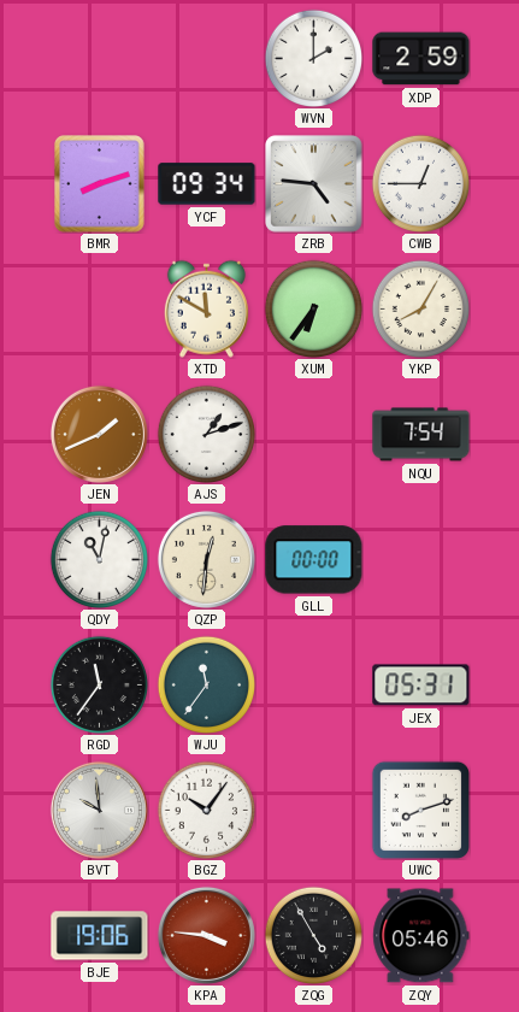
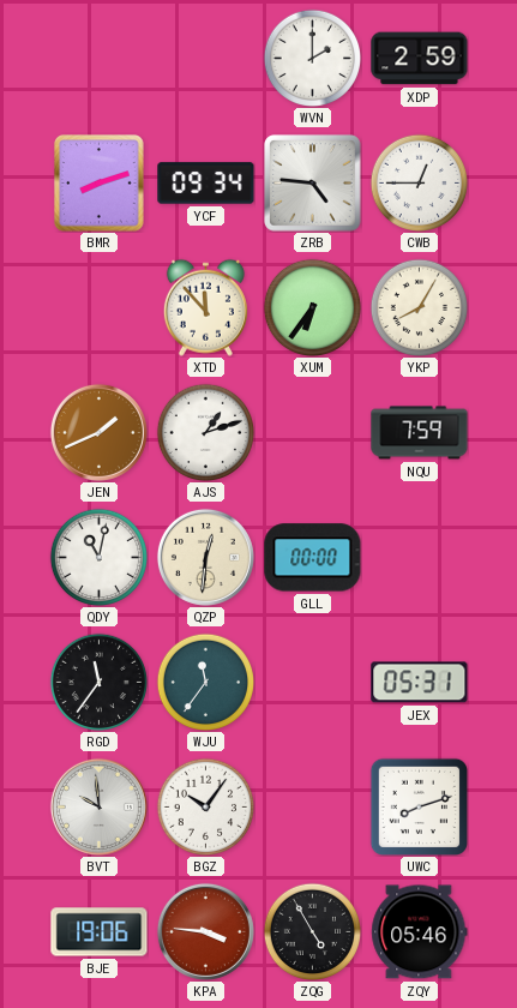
XTD: 11:50 -> 11:53 (205, 307)
NQU: 7:54 -> 7:59 (420, 433)
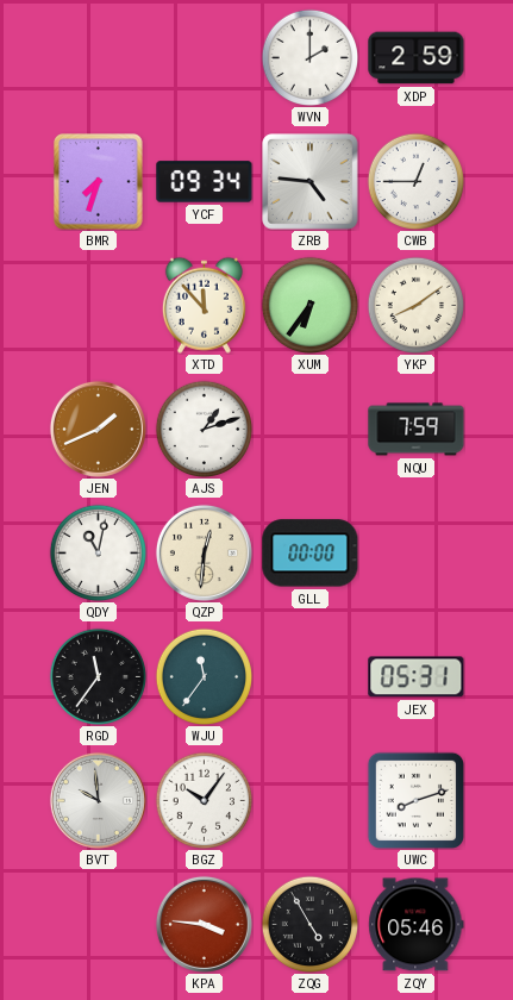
BMR: 8:12 -> 7:33 (99, 182)
YKP: 8:05 -> 8:09 (415, 305)
BJE: 19:06 -> none (100, 932)
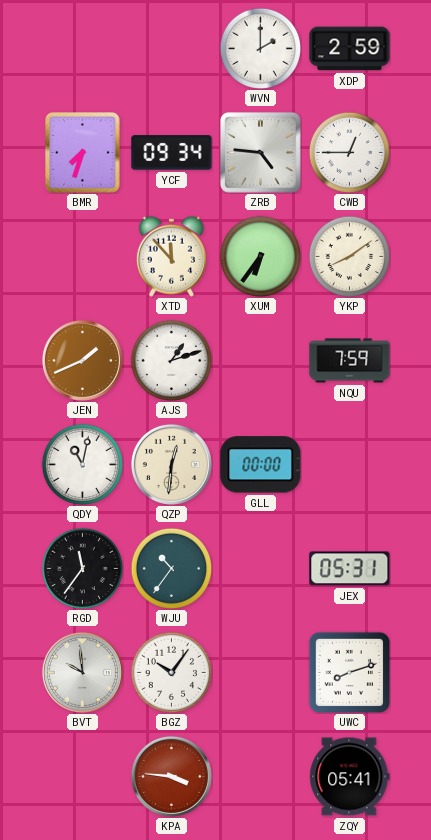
WJU: 11:36 -> 10:36 (171, 568)
ZQG: 4:55 -> none (309, 924)
ZQY: 05:46 -> 05:41 (350, 777)
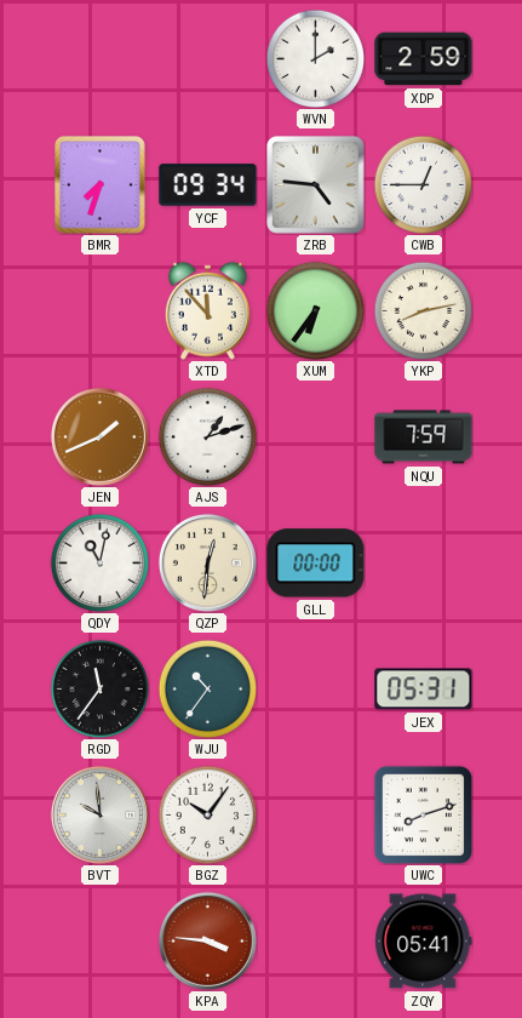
YKP: 8:09 -> 8:13 (423, 310)
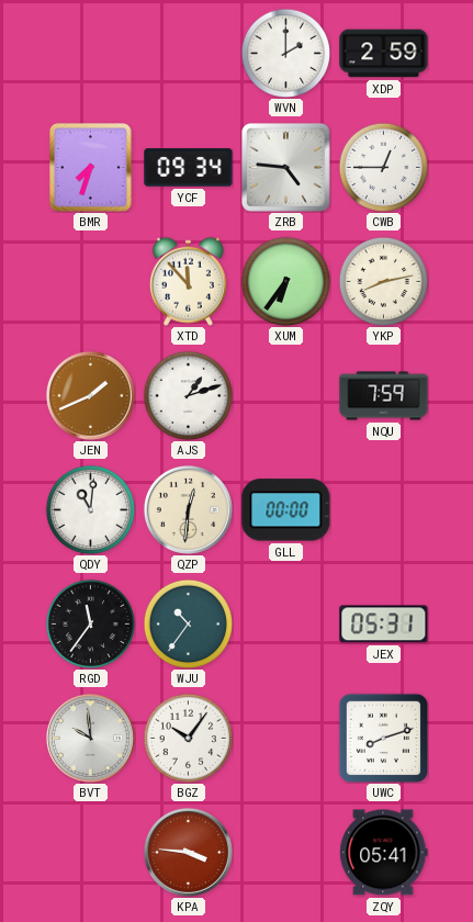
QDY: 11:02 -> 11:01 (90, 509)
